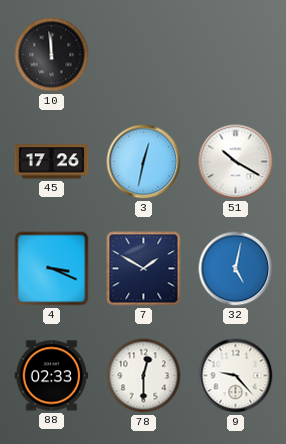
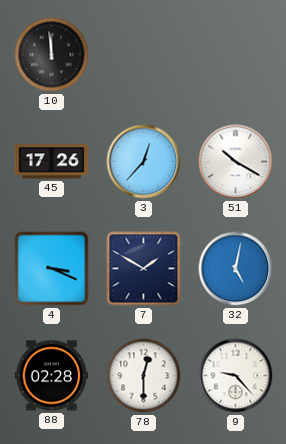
3: 12:32 -> 12:37 (144, 162)
88: 02:33 -> 02:28 (52, 376)
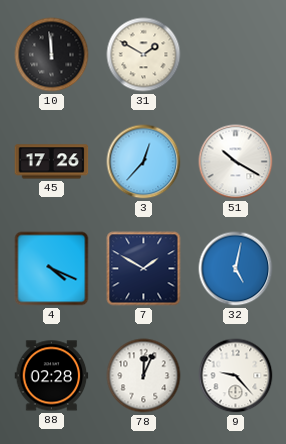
31: none -> 1:50 (144, 55)
4: 3:19 -> 4:19 (52, 269)
78: 12:30 -> 12:04 (144, 376)
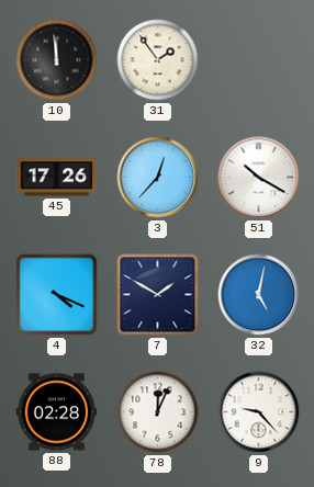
31: 1:50 -> 1:54 (158, 60)
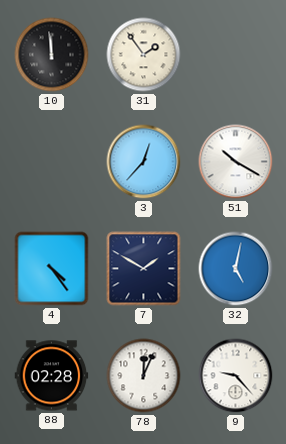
45: 17:26 -> none (57, 178)
4: 4:19 -> 4:24 (52, 269)
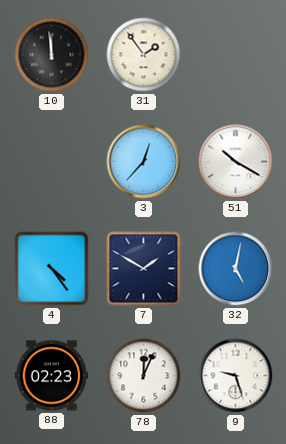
88: 02:28 -> 02:23 (52, 376)
9: 9:23 -> 9:27 (236, 376)
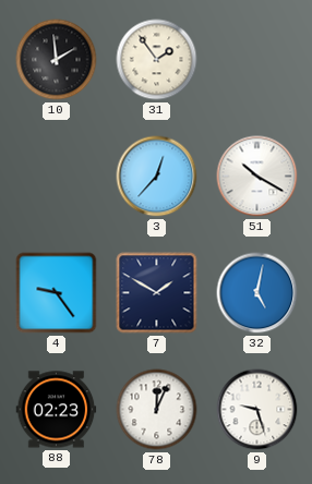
10: 11:59 -> 1:59 (57, 60)
4: 4:24 -> 9:24 (57, 293)
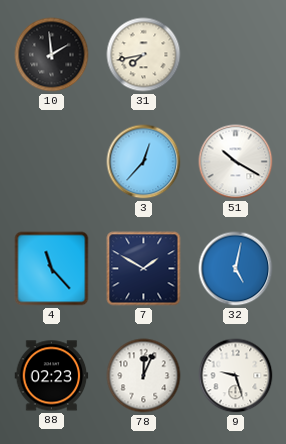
31: 1:54 -> 7:43 (144, 55)
4: 9:24 -> 11:23 (52, 269)
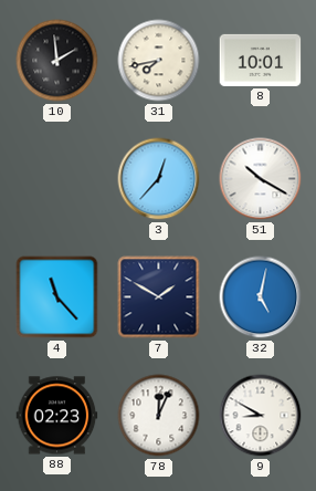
8: none -> 10:01 (261, 60)
9: 9:27 -> 8:50 (261, 416)
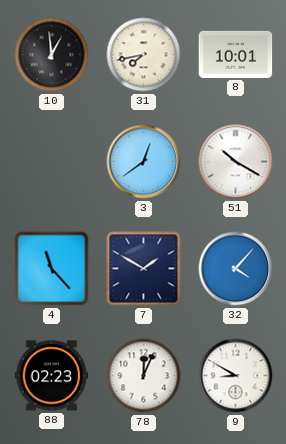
10: 1:59 -> 12:59 (52, 55)
3: 12:37 -> 12:39 (144, 162)
32: 5:02 -> 4:07 (236, 269)
